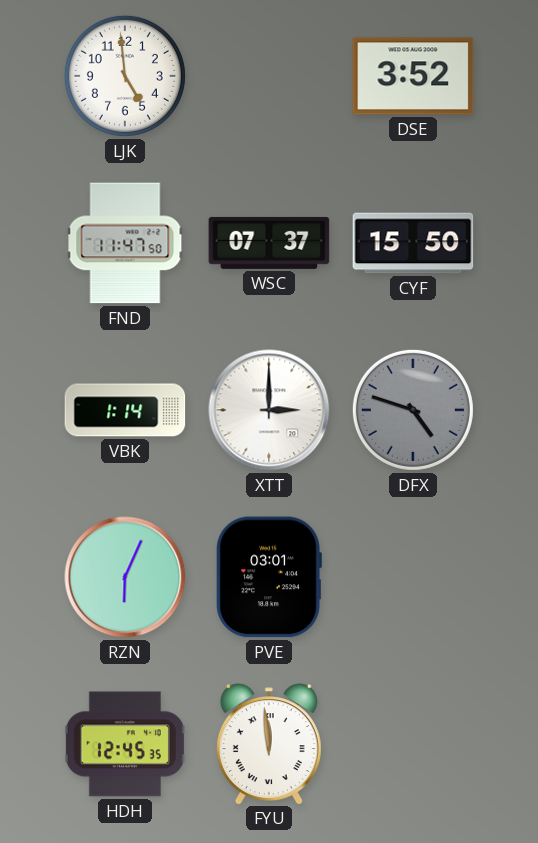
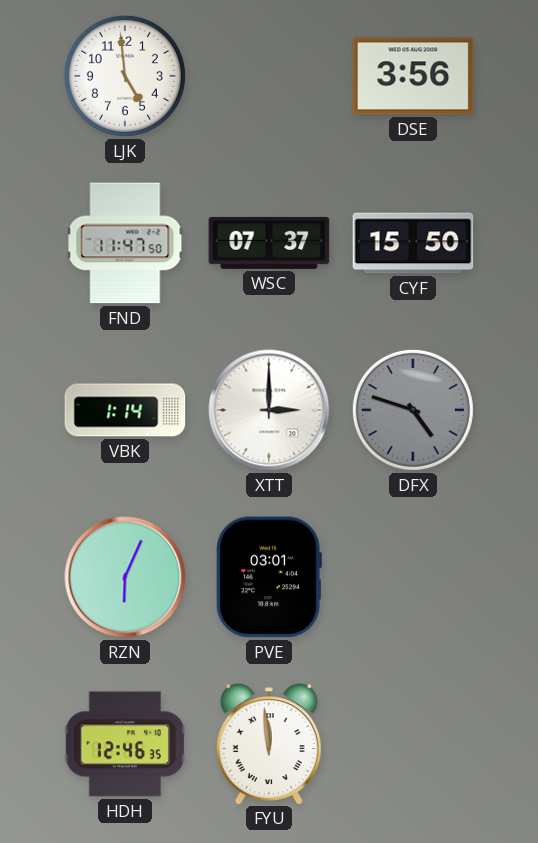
DSE: 3:52 -> 3:56 (413, 76)
HDH: 12:45 -> 12:46 (125, 744)
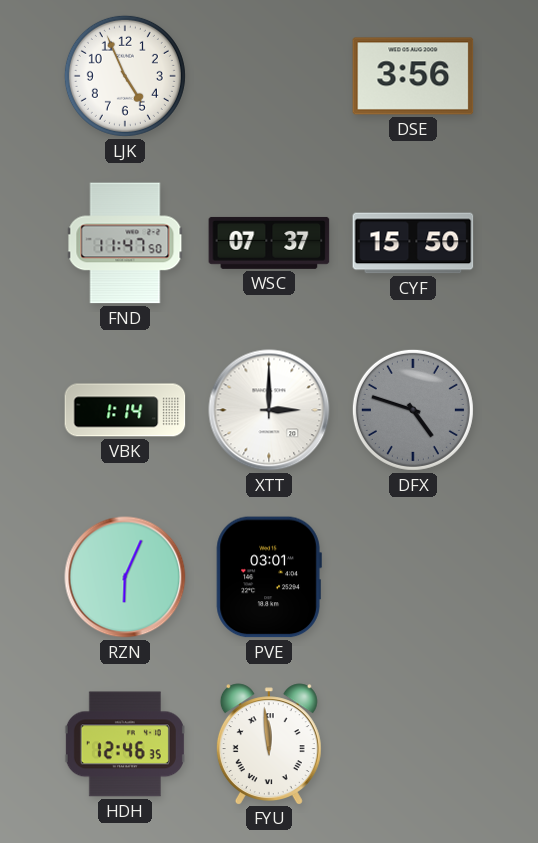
LJK: 4:59 -> 4:56 (125, 76)
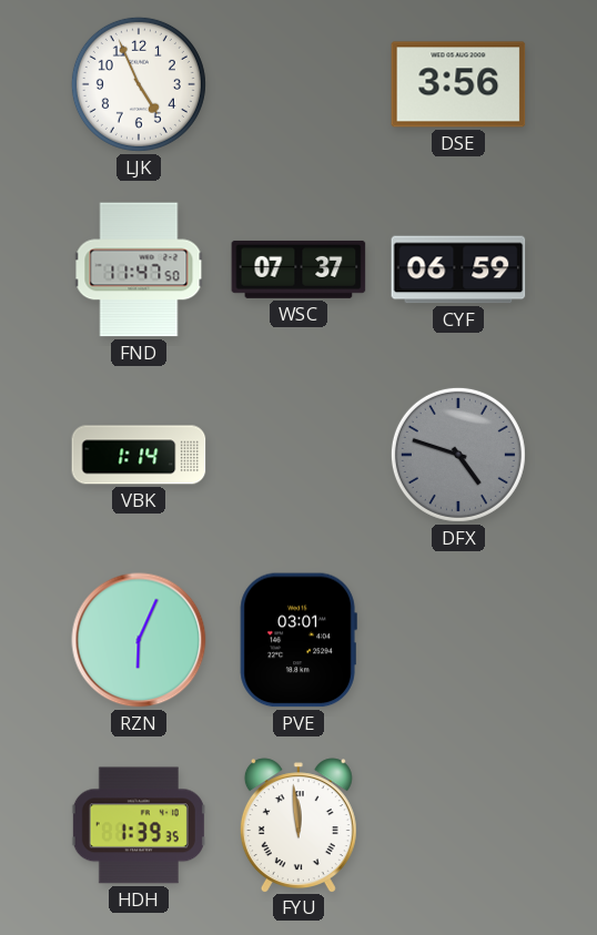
CYF: 15:50 -> 06:59 (458, 270)
XTT: 3:00 -> none (269, 410)
HDH: 12:46 -> 1:39 (139, 825)
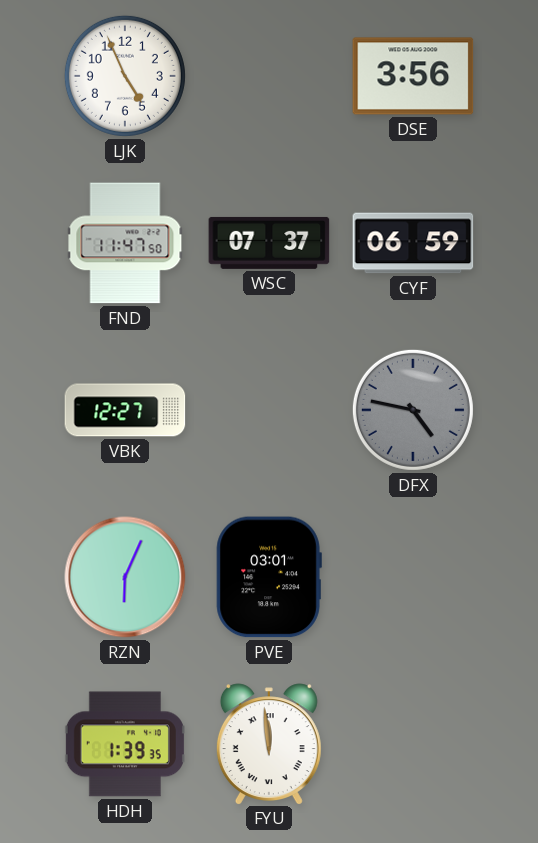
VBK: 1:14 -> 12:27 (125, 410)
DFX: 4:48 -> 4:47 (413, 410)
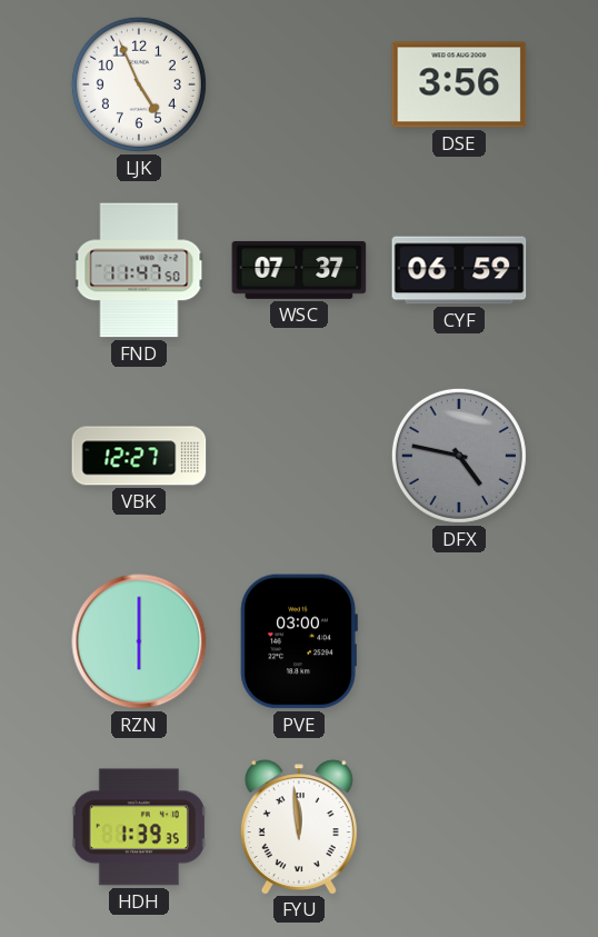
RZN: 6:04 -> 6:00 (139, 641)
PVE: 03:01 -> 03:00 (299, 641)
